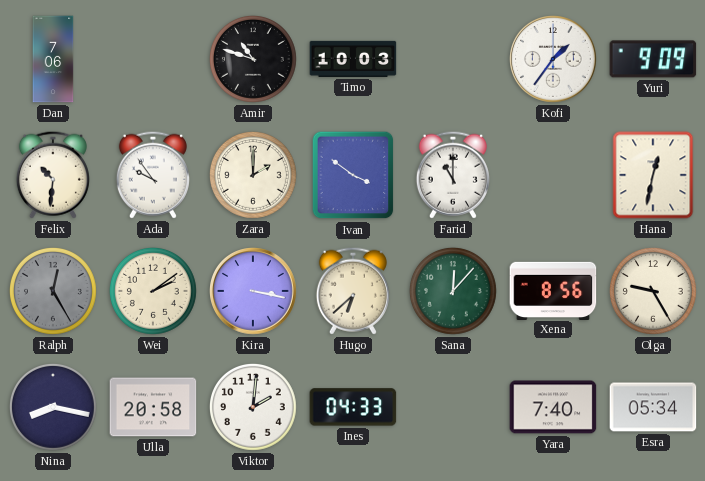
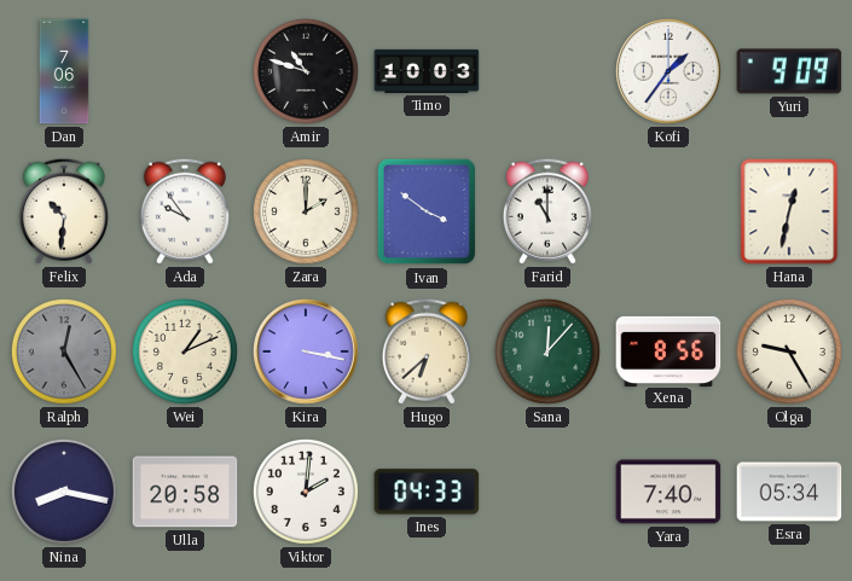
Wei: 2:09 -> 1:11 (185, 351)
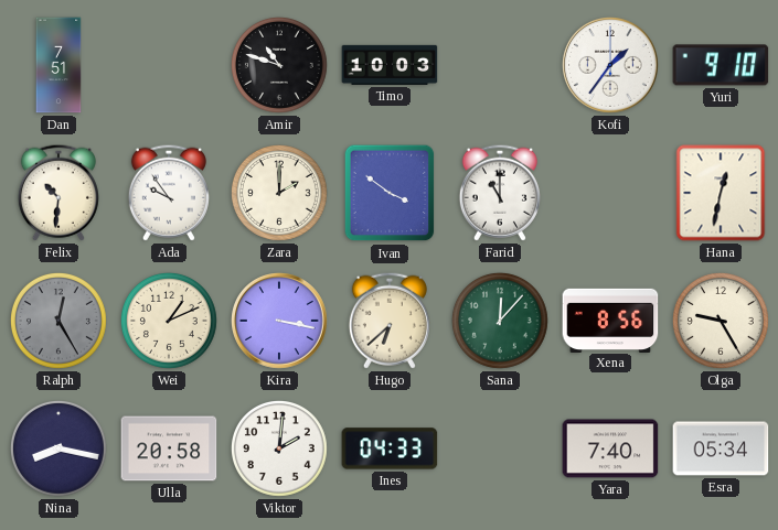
Dan: 7:06 -> 7:51 (58, 65)
Yuri: 9:09 -> 9:10 (721, 65)
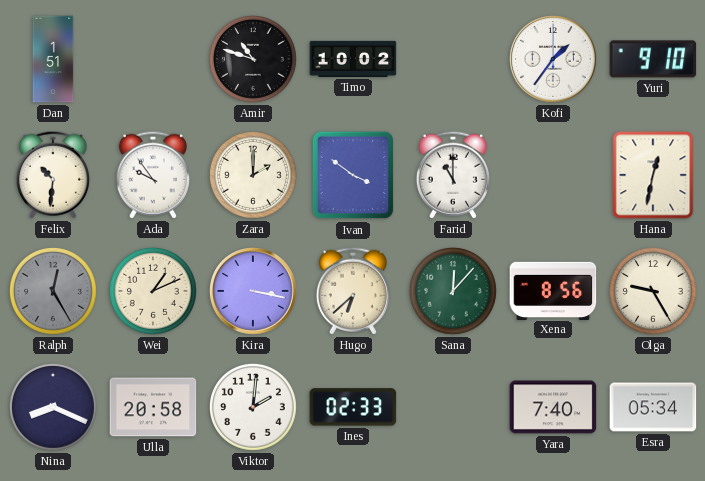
Dan: 7:51 -> 1:51 (53, 59)
Timo: 10:03 -> 10:02 (353, 59)
Nina: 8:17 -> 8:19 (53, 407)
Ines: 04:33 -> 02:33 (353, 407)
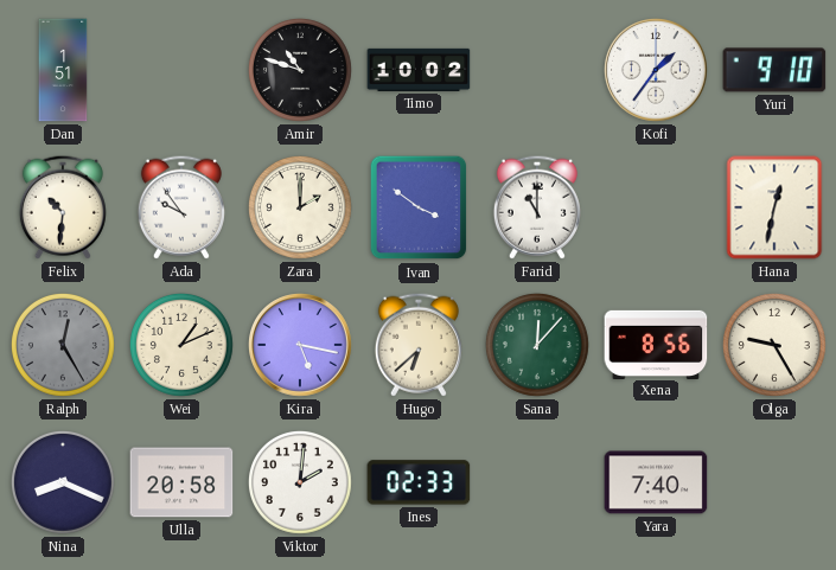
Kira: 3:17 -> 5:17 (301, 346)
Esra: 05:34 -> none (653, 407)
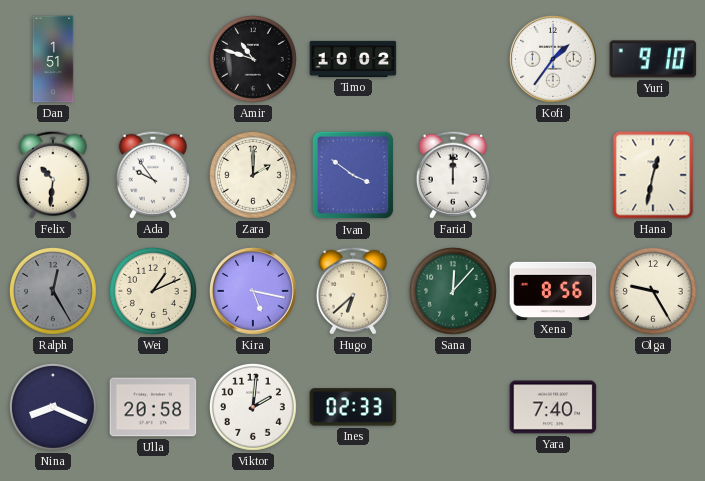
Farid: 11:00 -> 12:00 (453, 175)
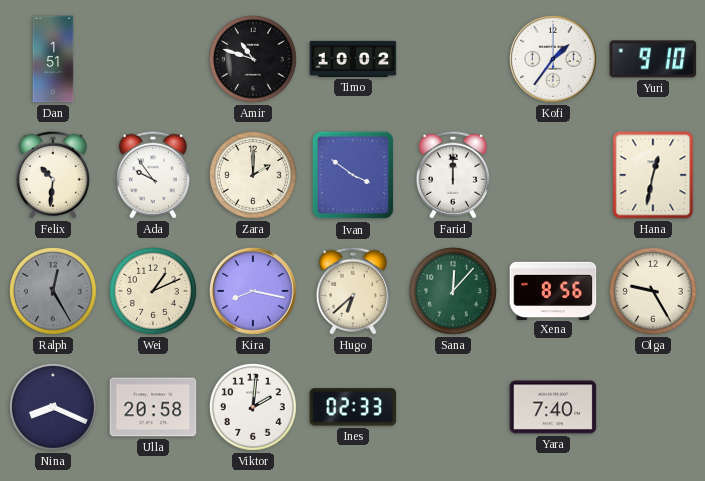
Kira: 5:17 -> 8:17 (254, 292)
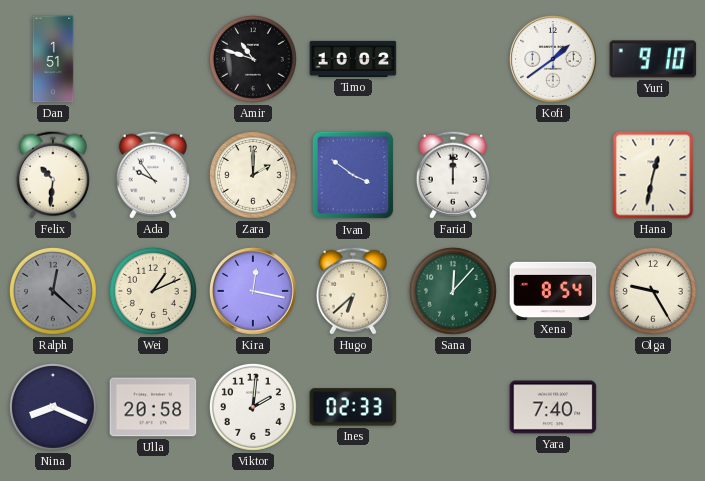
Kofi: 1:36 -> 1:39 (554, 60)
Ralph: 12:25 -> 12:22 (53, 291)
Kira: 8:17 -> 12:17 (254, 292)
Xena: 8:56 -> 8:54 (553, 290)
